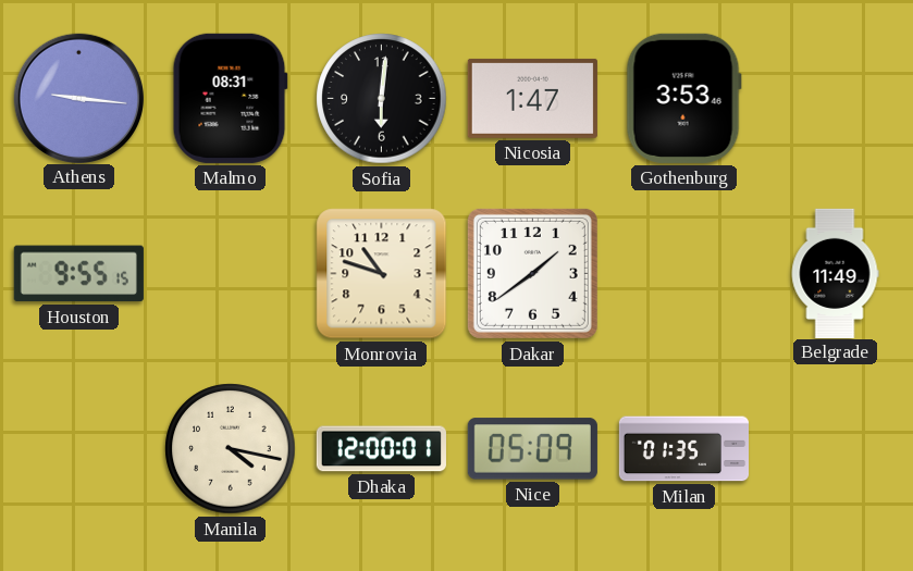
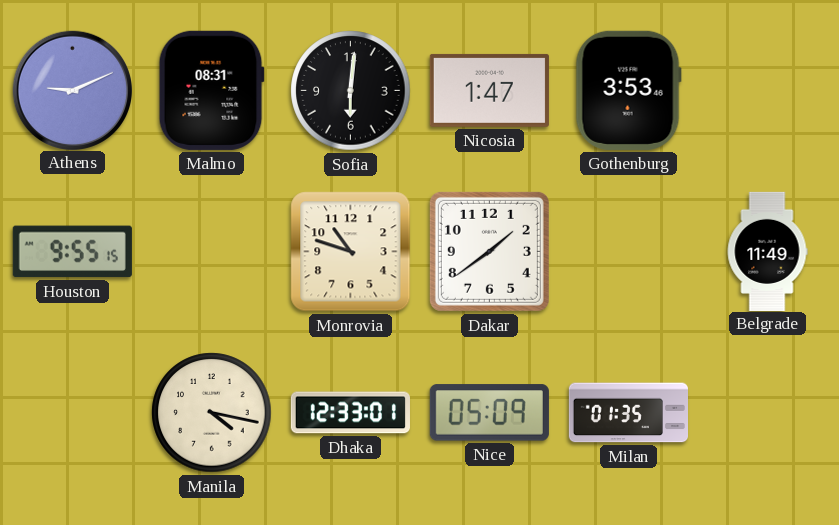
Athens: 9:16 -> 9:11 (72, 90)
Dhaka: 12:00 -> 12:33 (350, 413)
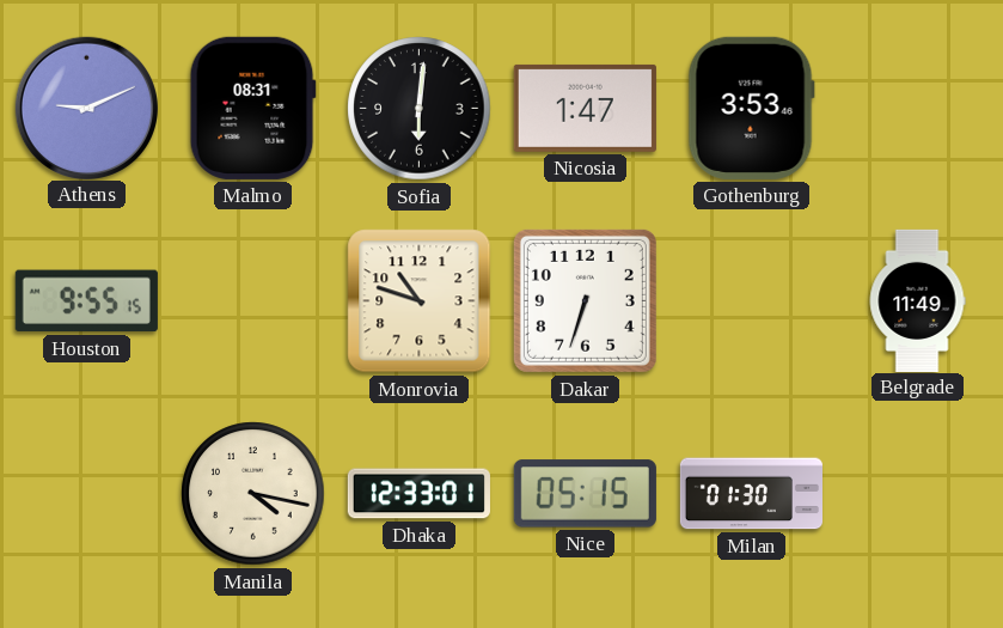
Dakar: 1:39 -> 6:33 (585, 300)
Nice: 05:09 -> 05:15 (585, 494)
Milan: 01:35 -> 01:30 (751, 494)
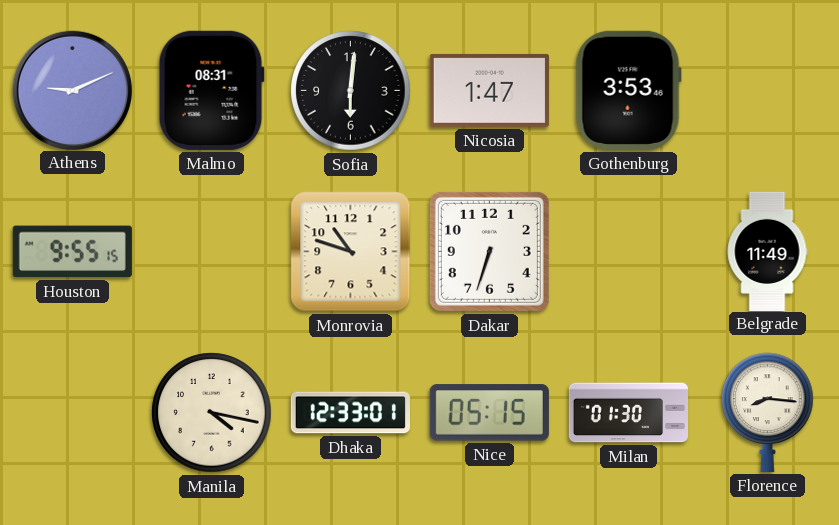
Florence: none -> 8:16 (768, 412)
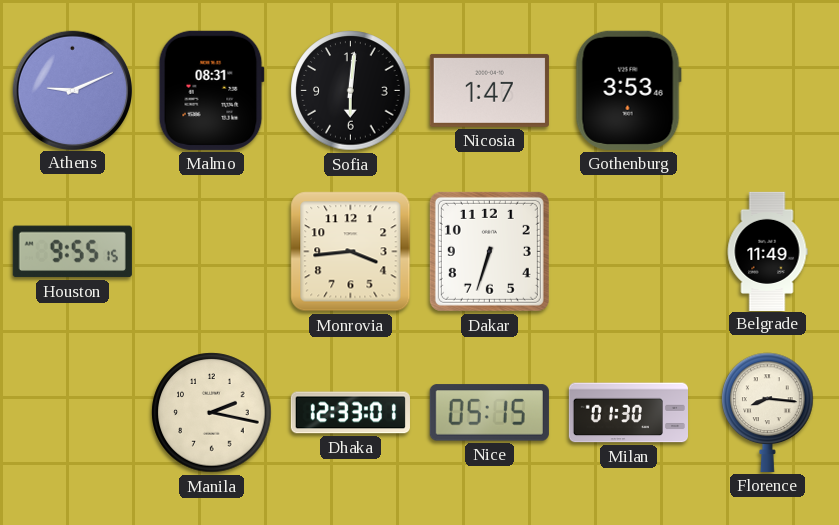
Monrovia: 10:48 -> 3:44 (351, 252)
Manila: 4:17 -> 2:17 (212, 413)
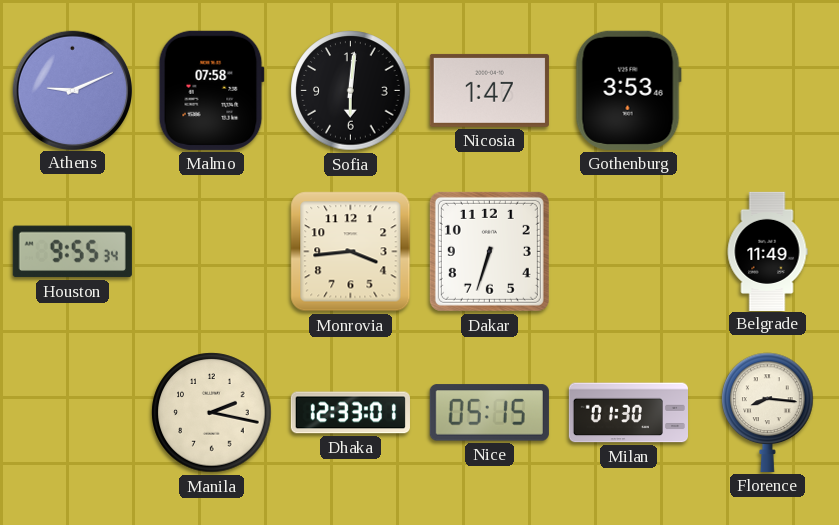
Malmo: 08:31 -> 07:58 (211, 90)
Houston: 9:55:15 -> 9:55:34 (72, 252)
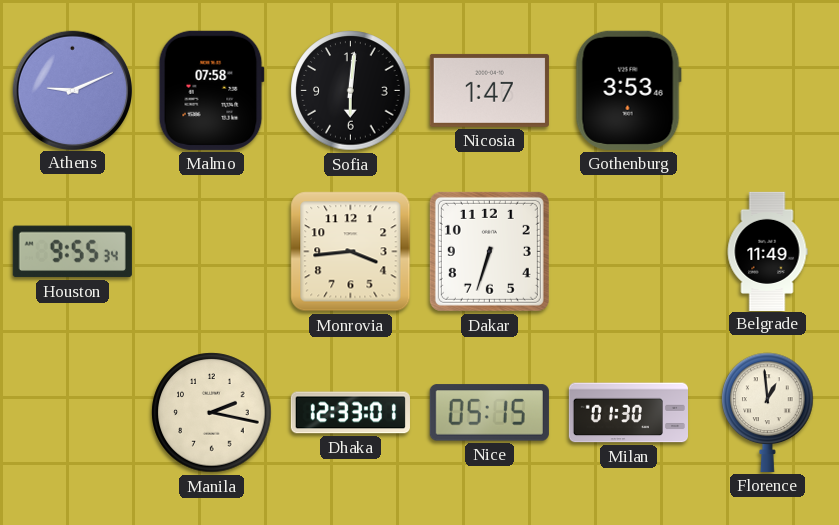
Florence: 8:16 -> 12:59 (768, 412)
